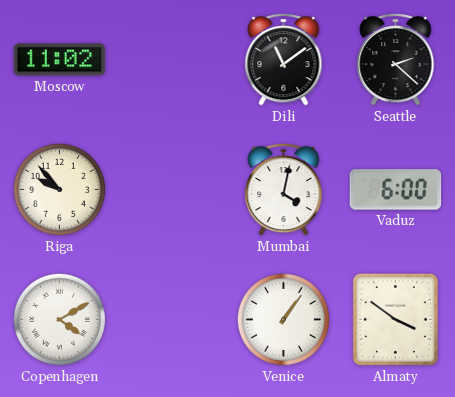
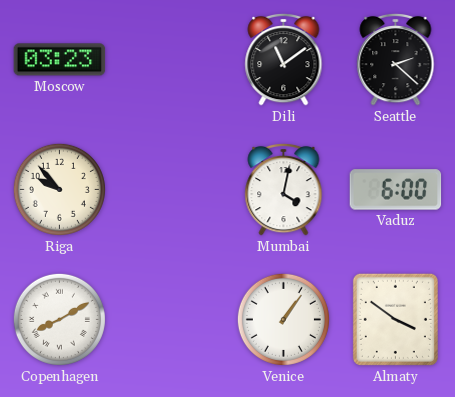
Moscow: 11:02 -> 03:23 (60, 60)
Copenhagen: 4:10 -> 8:10 (59, 319)
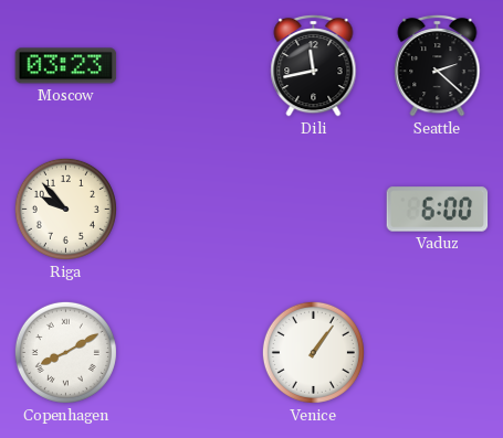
Dili: 11:09 -> 11:43 (314, 65)
Mumbai: 4:02 -> none (284, 189)
Almaty: 3:51 -> none (395, 319)
